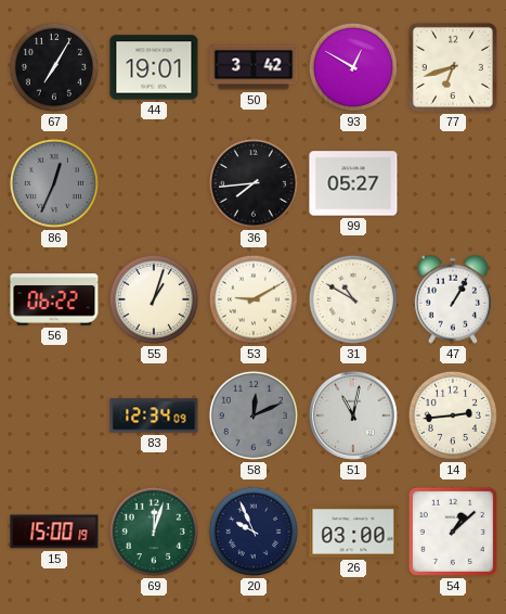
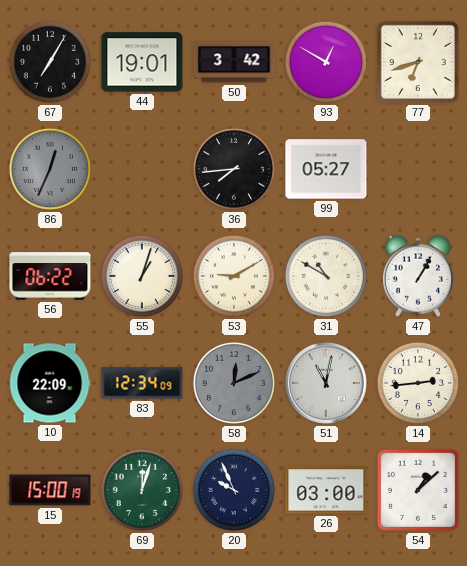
10: none -> 22:09 (50, 383)
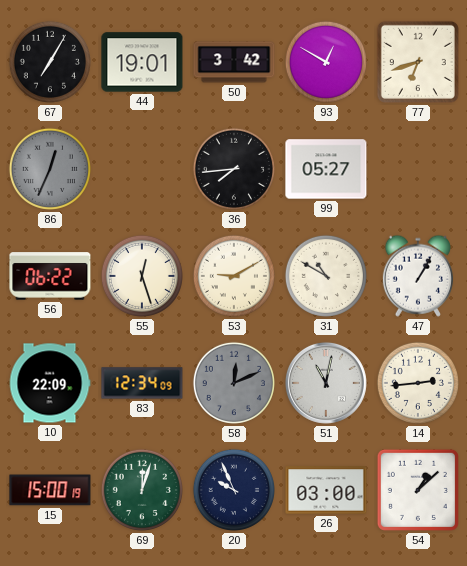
55: 1:03 -> 12:27 (142, 276)
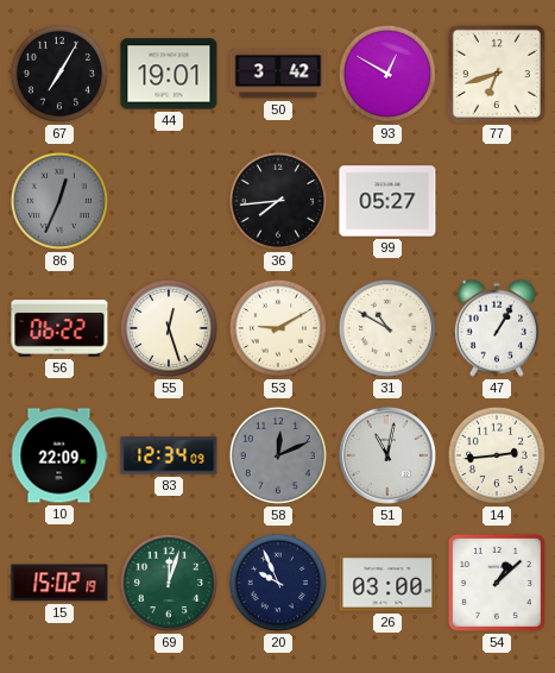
15: 15:00 -> 15:02 (59, 583)
